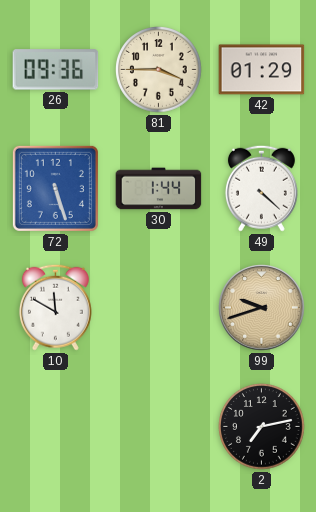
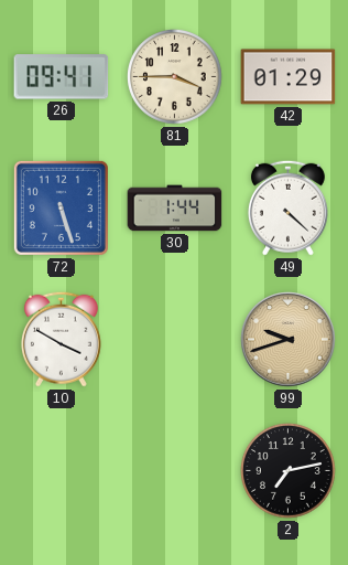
26: 09:36 -> 09:41 (62, 77)
10: 11:50 -> 3:50 (61, 339)
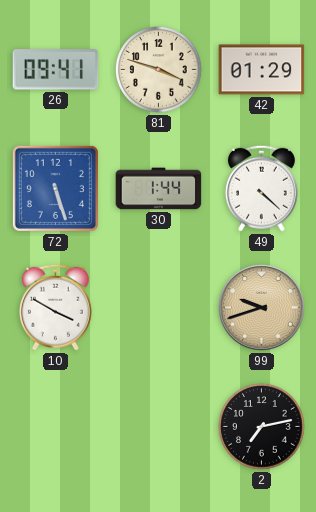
81: 3:45 -> 3:48 (159, 70)
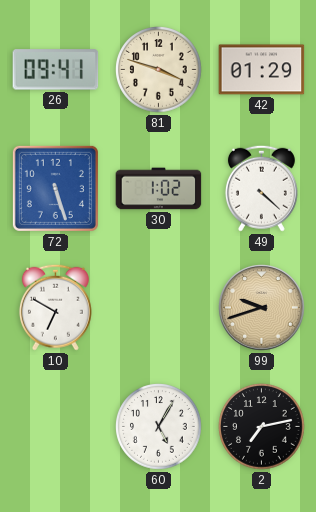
30: 1:44 -> 1:02 (159, 189)
10: 3:50 -> 6:50 (55, 307)
60: none -> 5:05 (159, 427)
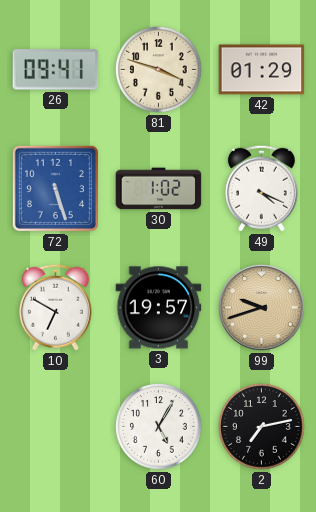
49: 4:22 -> 4:19 (261, 188)
3: none -> 19:57 (159, 308)
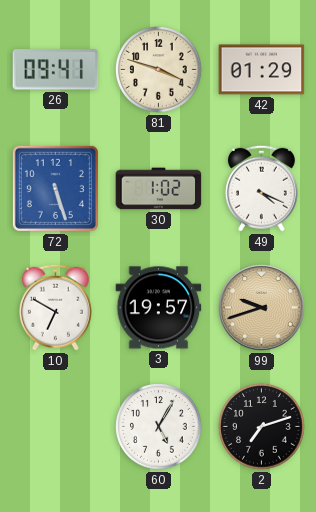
2: 7:13 -> 7:12 (262, 427)
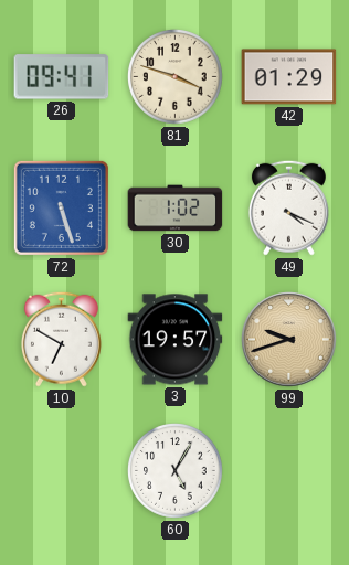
2: 7:12 -> none (262, 427)
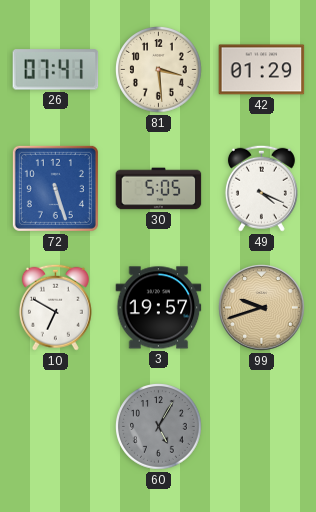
26: 09:41 -> 07:41 (56, 70)
81: 3:48 -> 3:29 (159, 70)
30: 1:02 -> 5:05 (159, 189)
60 dial: white -> grey (159, 427)
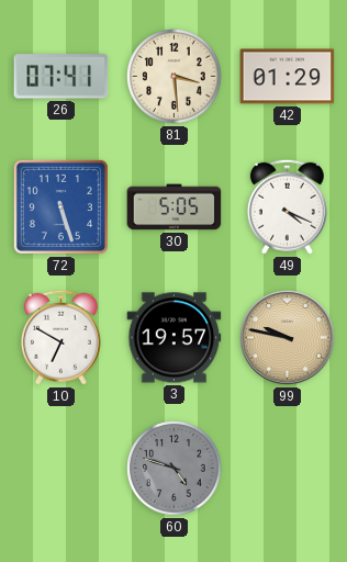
99: 9:42 -> 9:47 (288, 338)
60: 5:05 -> 4:48 (175, 469)
